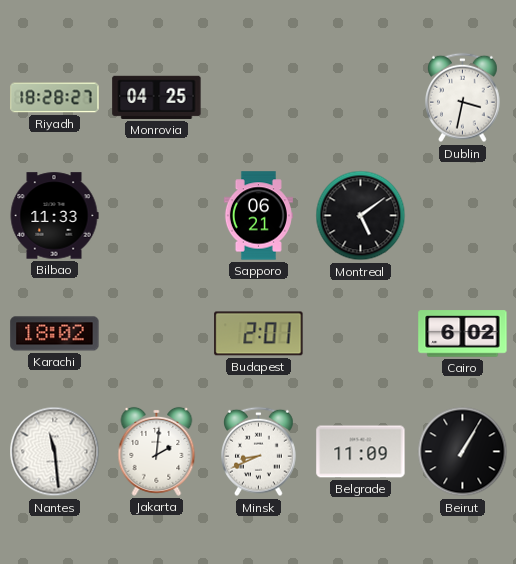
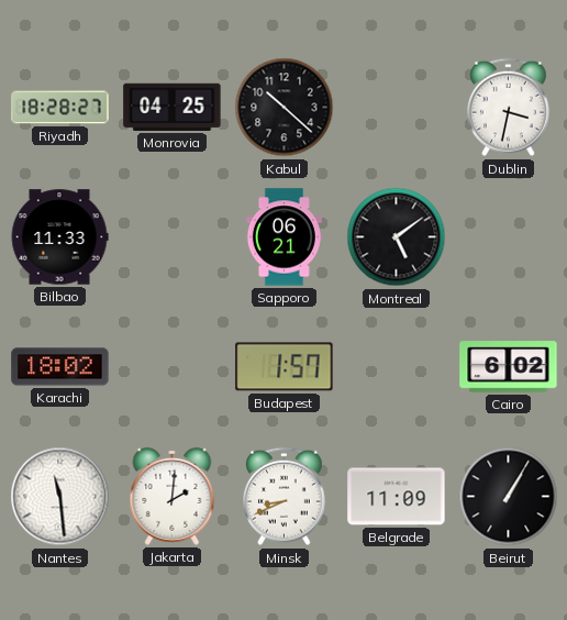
Kabul: none -> 10:22 (285, 108)
Budapest: 2:01 -> 1:57 (285, 367)
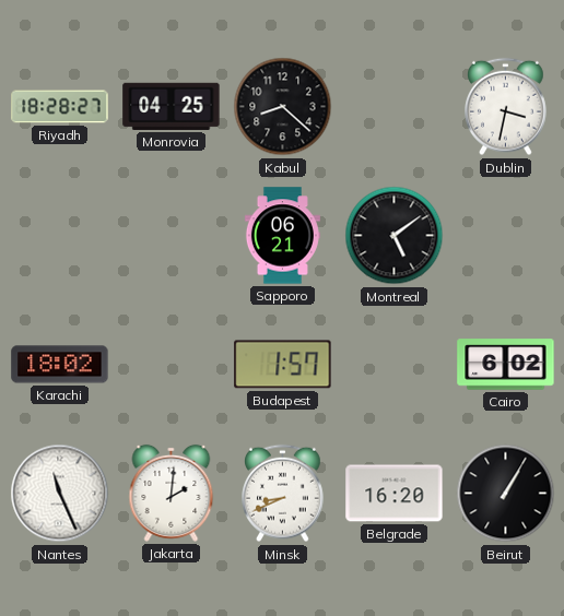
Kabul: 10:22 -> 8:22 (283, 107)
Bilbao: 11:33 -> none (59, 237)
Nantes: 11:29 -> 11:26 (60, 494)
Belgrade: 11:09 -> 16:20 (395, 494)
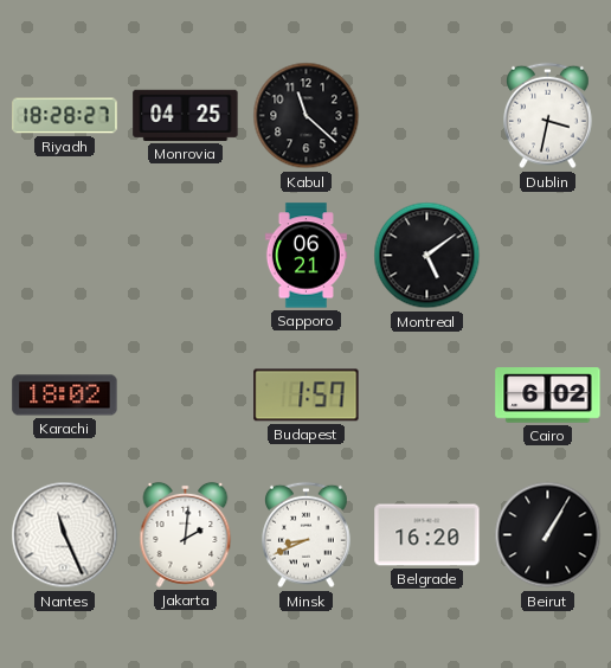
Kabul: 8:22 -> 11:22 (307, 116)
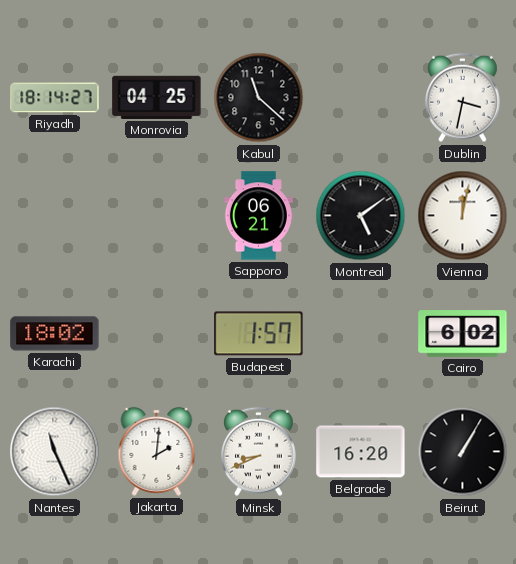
Riyadh: 18:28 -> 18:14 (55, 98)
Vienna: none -> 12:02 (463, 216)
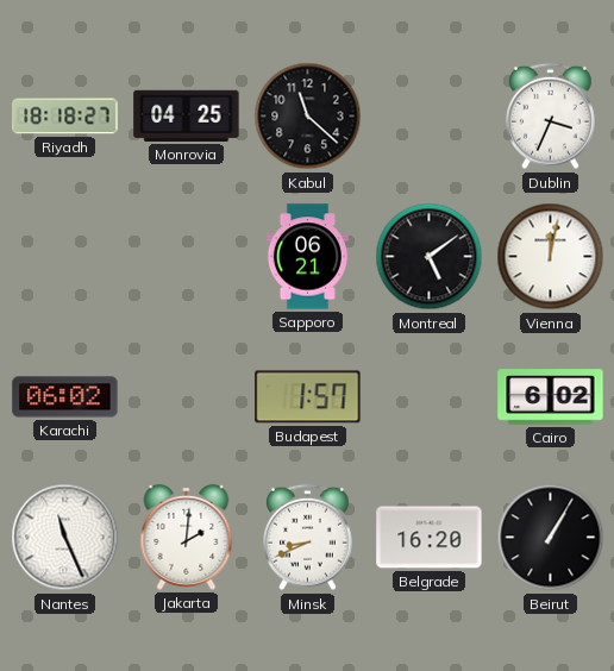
Riyadh: 18:14 -> 18:18 (65, 117)
Dublin: 3:32 -> 3:34 (551, 117)
Karachi: 18:02 -> 06:02 (65, 397)
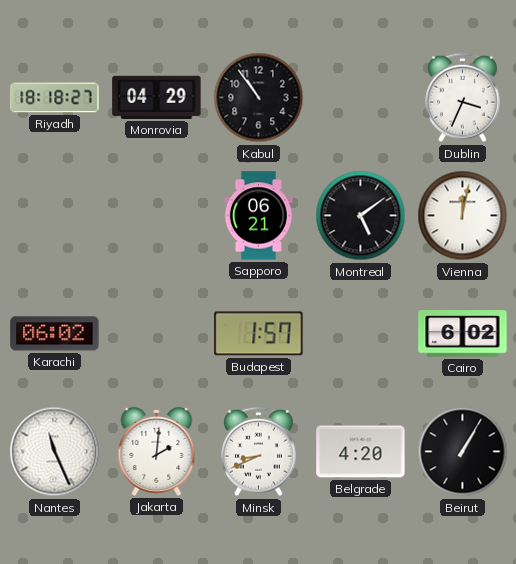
Monrovia: 04:25 -> 04:29 (157, 97)
Kabul: 11:22 -> 10:54 (259, 98)
Belgrade: 16:20 -> 4:20 (361, 452)
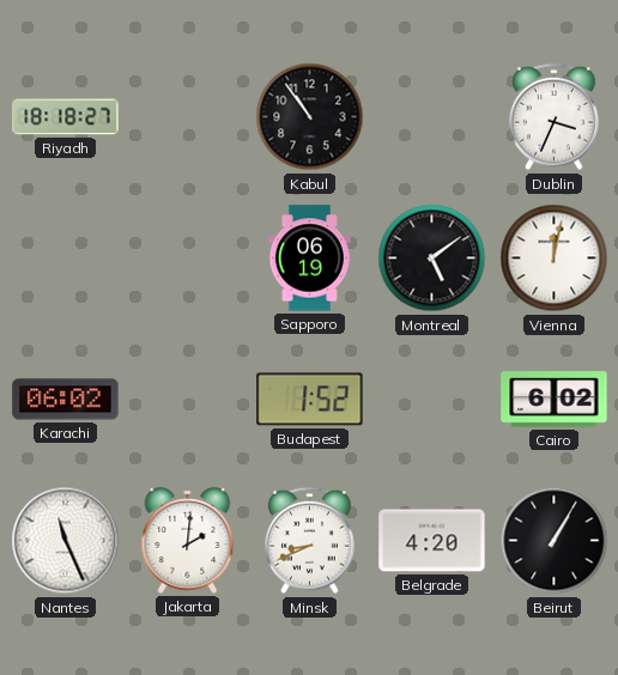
Monrovia: 04:29 -> none (157, 97)
Sapporo: 06:21 -> 06:19 (309, 259)
Budapest: 1:57 -> 1:52 (310, 400)
